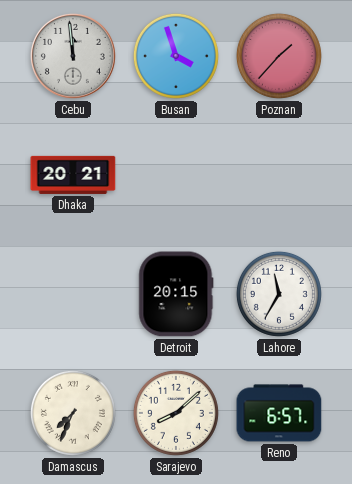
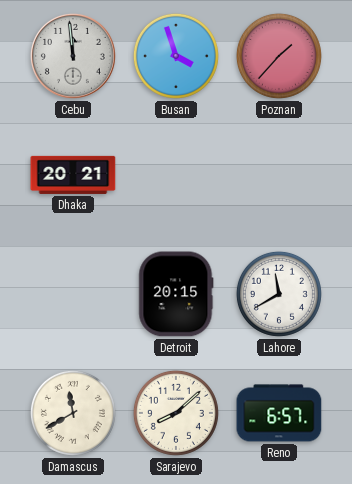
Lahore: 11:35 -> 11:40 (279, 294)
Damascus: 7:34 -> 11:40 (73, 413)
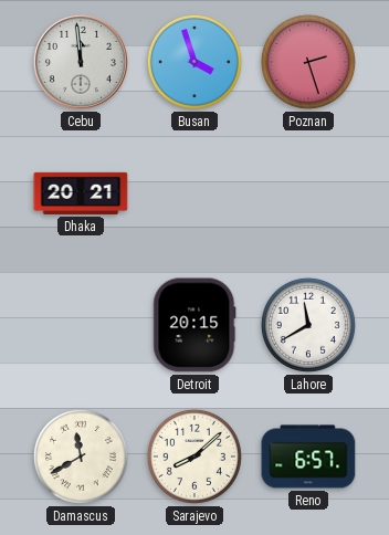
Poznan: 1:37 -> 2:27 (308, 62)
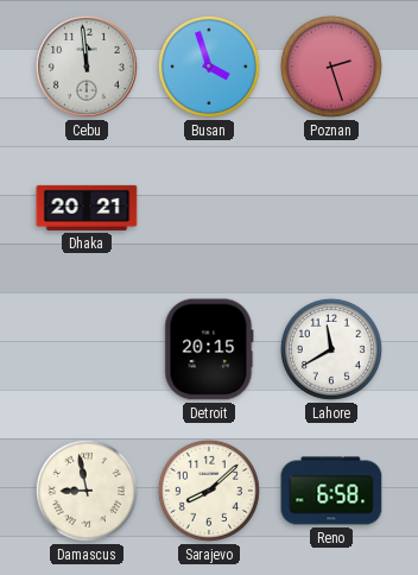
Damascus: 11:40 -> 8:58 (87, 491)
Reno: 6:57 -> 6:58 (331, 491)
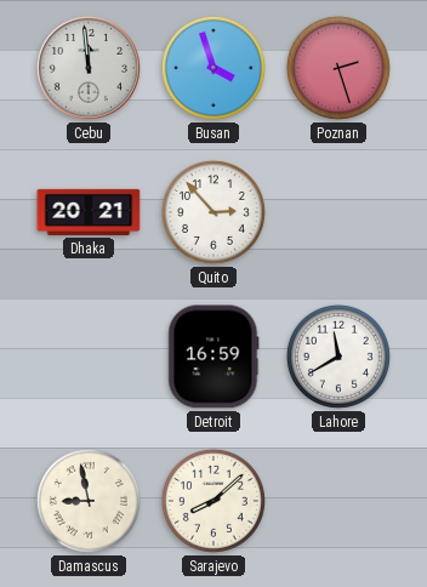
Quito: none -> 2:53 (213, 212)
Detroit: 20:15 -> 16:59 (213, 357)
Reno: 6:58 -> none (331, 491)
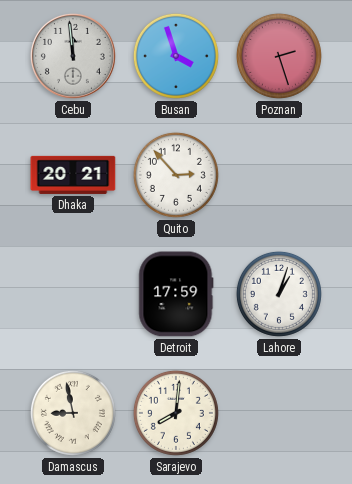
Detroit: 16:59 -> 17:59 (176, 294)
Lahore: 11:40 -> 1:03 (279, 294)
Sarajevo: 8:08 -> 8:01 (176, 413)
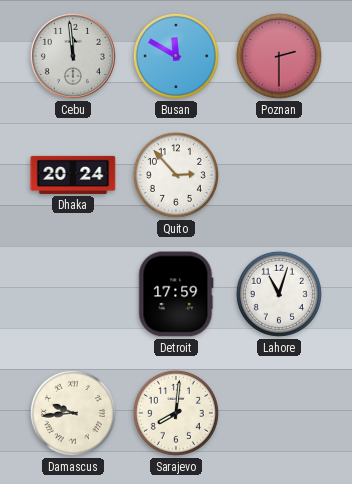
Busan: 3:57 -> 11:50 (176, 56)
Poznan: 2:27 -> 2:30 (279, 56)
Dhaka: 20:21 -> 20:24 (73, 175)
Lahore: 1:03 -> 11:03 (279, 294)
Damascus: 8:58 -> 9:44 (73, 413)
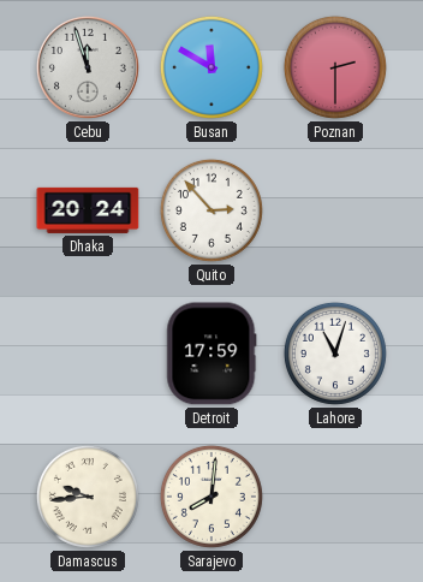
Cebu: 11:59 -> 11:57 (88, 67)
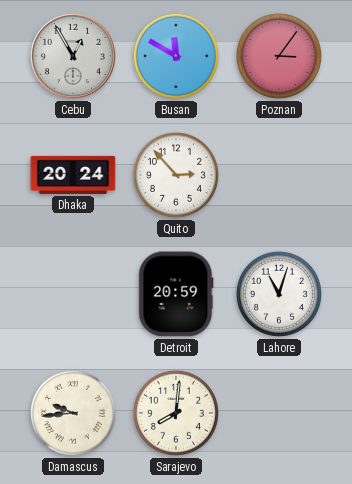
Cebu: 11:57 -> 12:55 (73, 56)
Poznan: 2:30 -> 3:06 (279, 56)
Detroit: 17:59 -> 20:59 (176, 294)
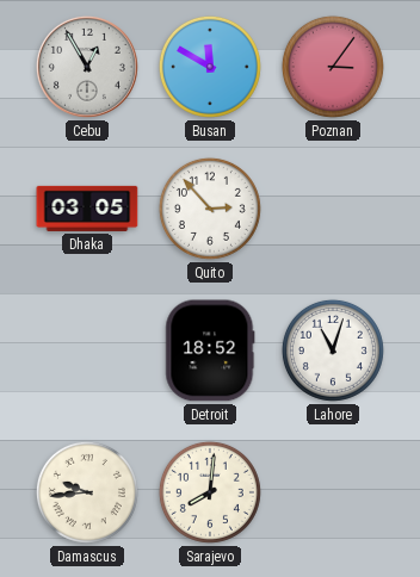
Dhaka: 20:24 -> 03:05 (87, 209)
Detroit: 20:59 -> 18:52 (210, 350)
